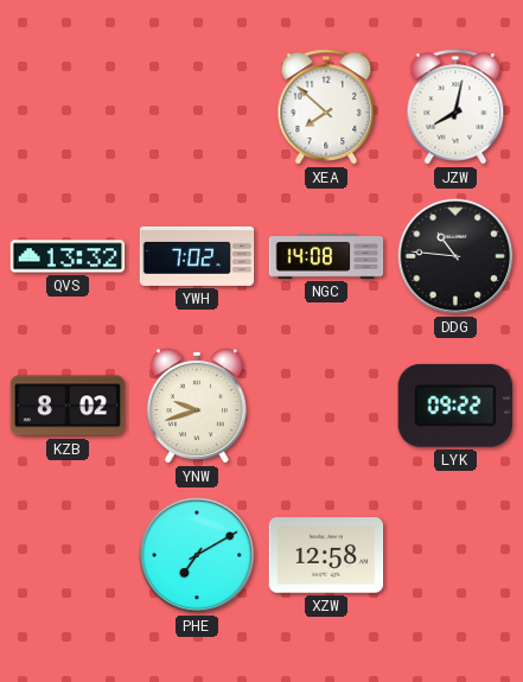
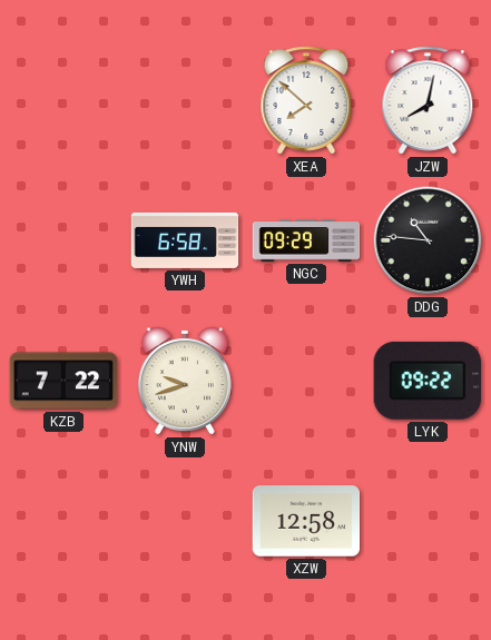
QVS: 13:32 -> none (68, 256)
YWH: 7:02 -> 6:58 (185, 240)
NGC: 14:08 -> 09:29 (306, 240)
KZB: 8:02 -> 7:22 (63, 381)
PHE: 7:10 -> none (197, 555)
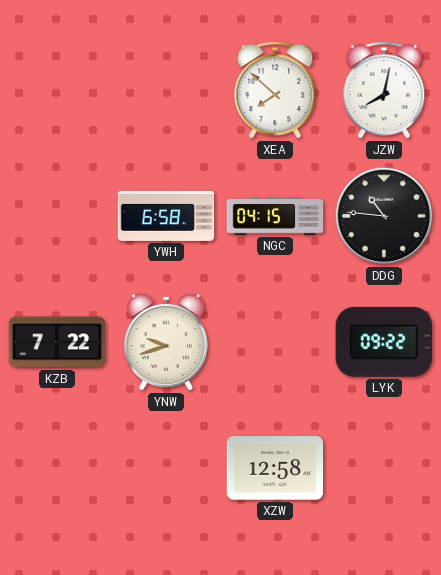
NGC: 09:29 -> 04:15 (275, 216)
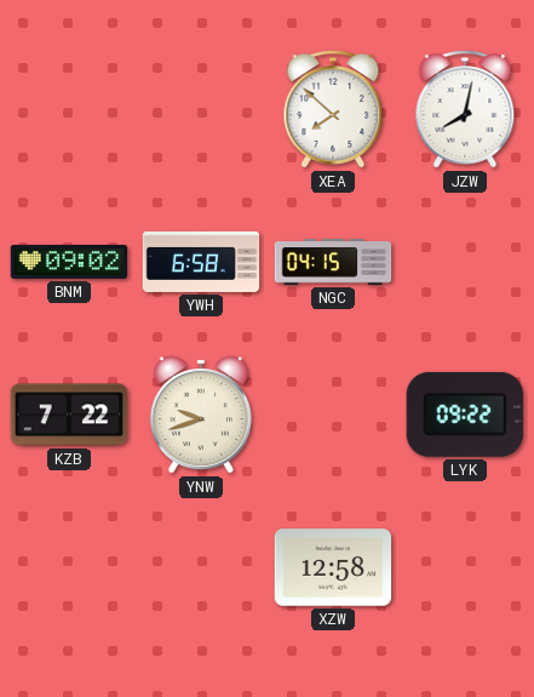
BNM: none -> 09:02 (69, 262)
DDG: 10:46 -> none (384, 216)
